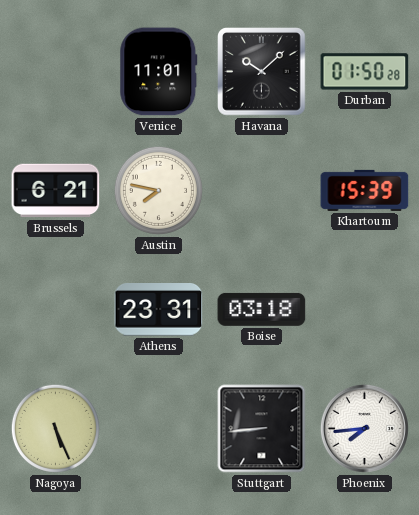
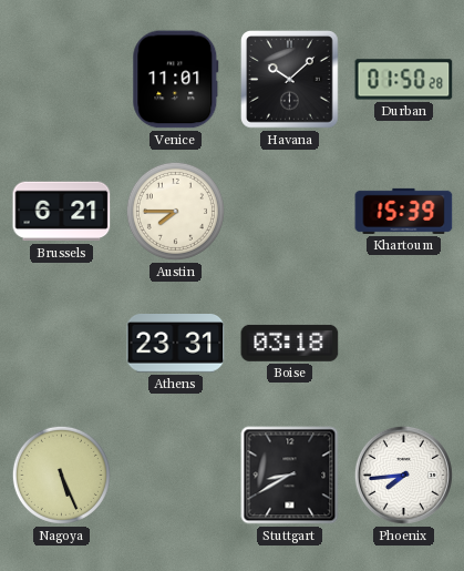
Austin: 7:47 -> 7:45 (175, 211)
Stuttgart: 8:44 -> 8:40 (290, 476)
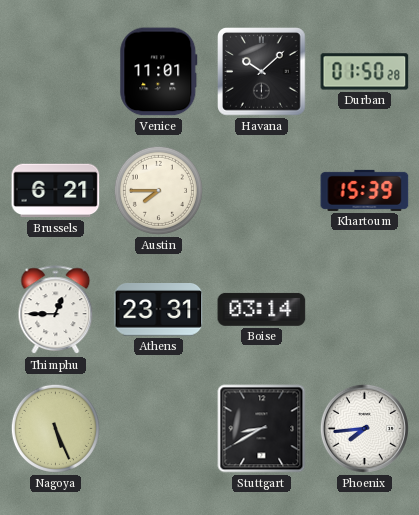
Thimphu: none -> 12:45 (56, 310)
Boise: 03:18 -> 03:14 (262, 309)
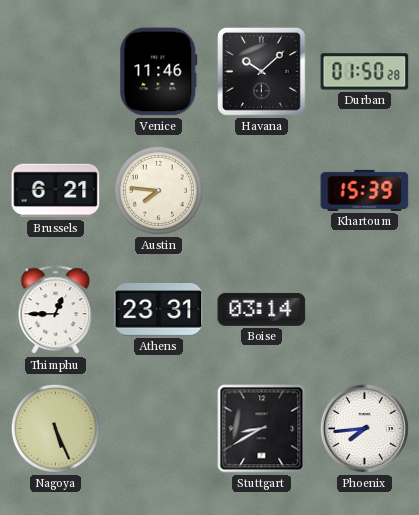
Venice: 11:01 -> 11:46 (159, 72)
Austin: 7:45 -> 7:46 (158, 190)
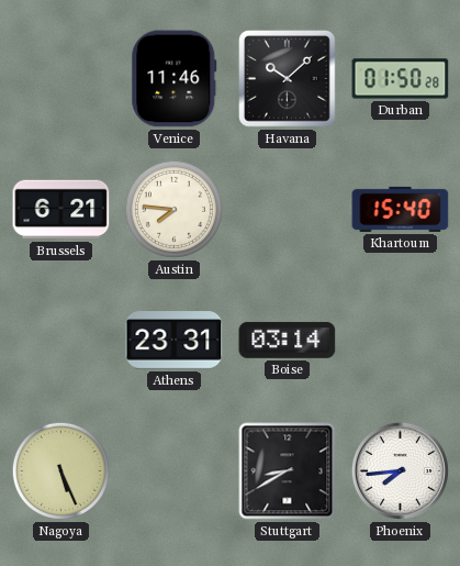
Khartoum: 15:39 -> 15:40 (401, 209)
Thimphu: 12:45 -> none (56, 310)
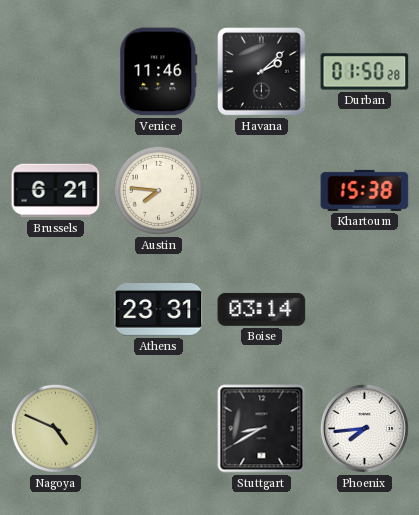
Havana: 10:08 -> 2:08 (262, 72)
Khartoum: 15:40 -> 15:38 (365, 190)
Nagoya: 5:26 -> 4:49 (55, 428)
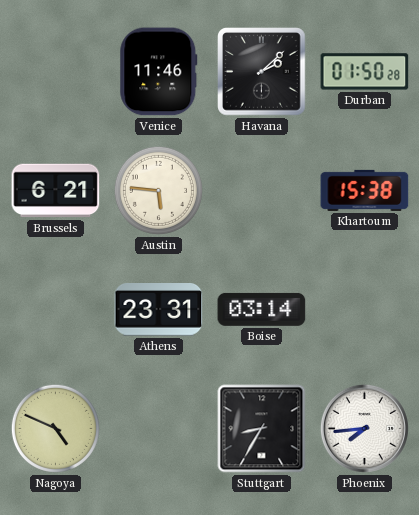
Austin: 7:46 -> 5:46 (158, 190)
Stuttgart: 8:40 -> 8:35 (262, 429)
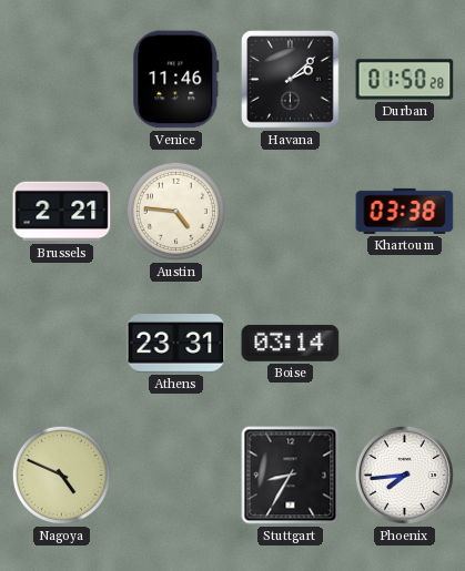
Brussels: 6:21 -> 2:21 (62, 212)
Austin: 5:46 -> 4:46 (175, 211)
Khartoum: 15:38 -> 03:38 (405, 211)
